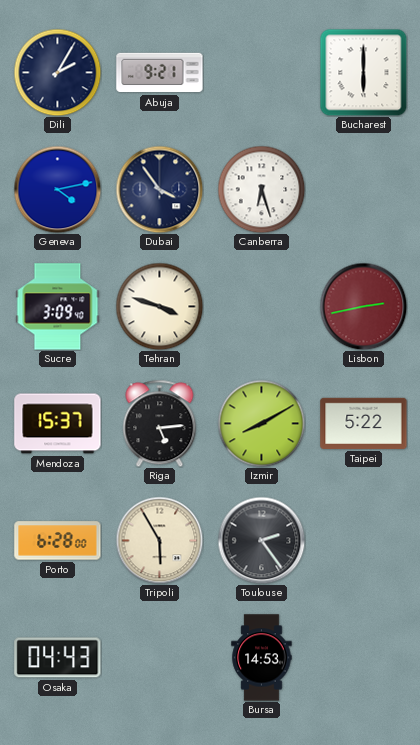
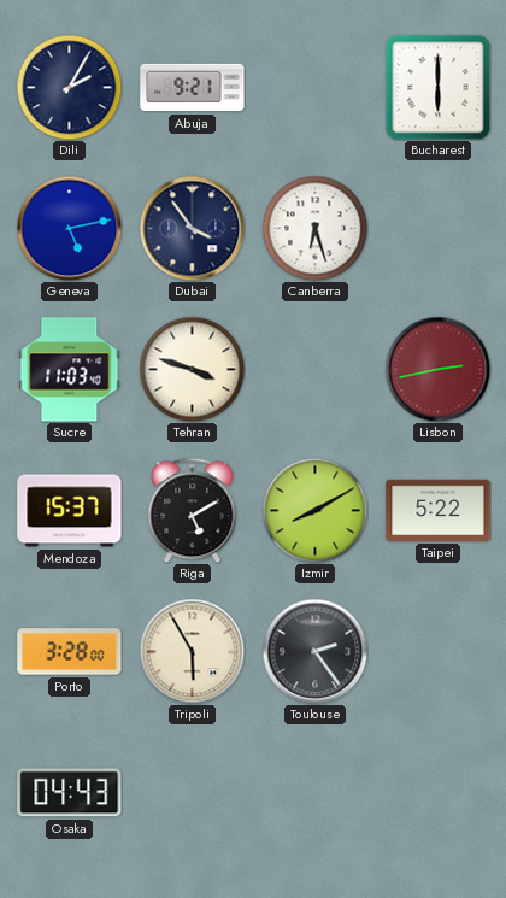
Geneva: 4:13 -> 5:13 (69, 228)
Sucre: 3:09 -> 11:03 (70, 370)
Riga: 5:14 -> 5:10 (193, 510)
Porto: 6:28 -> 3:28 (70, 652)
Bursa: 14:53 -> none (262, 658)
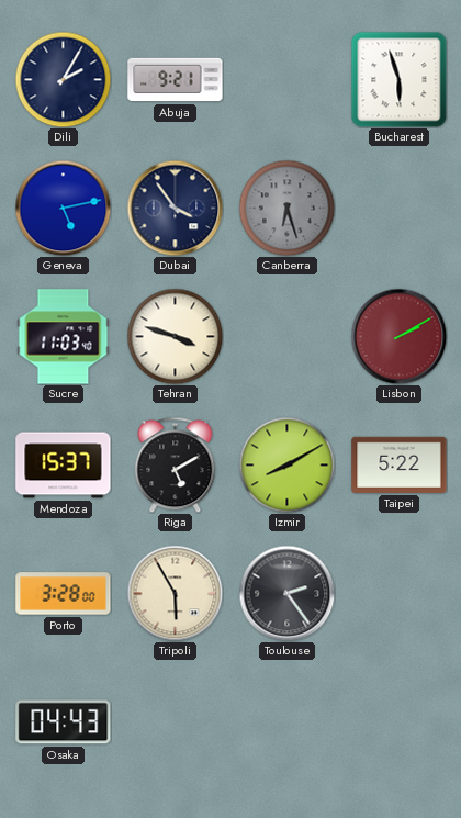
Bucharest: 6:00 -> 5:57 (398, 80)
Canberra dial: white -> grey (286, 208)
Lisbon: 2:43 -> 2:10 (398, 336)
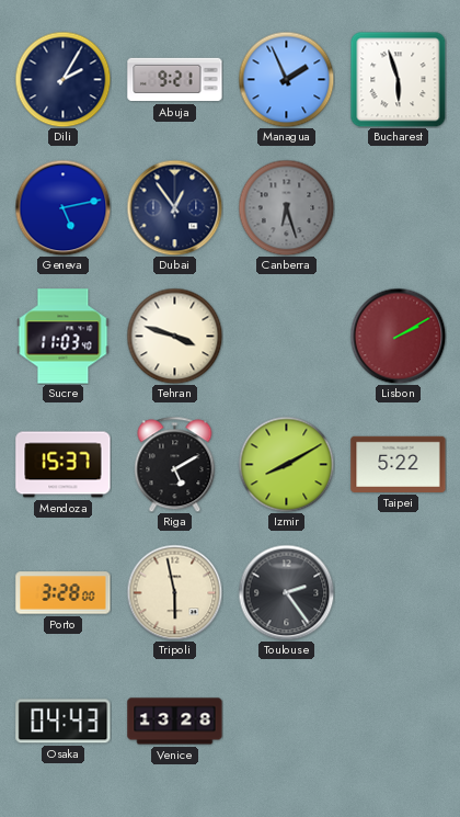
Managua: none -> 1:56 (286, 79)
Dubai: 3:54 -> 12:54 (174, 207)
Tripoli: 5:55 -> 5:58 (174, 592)
Venice: none -> 13:28 (175, 722)
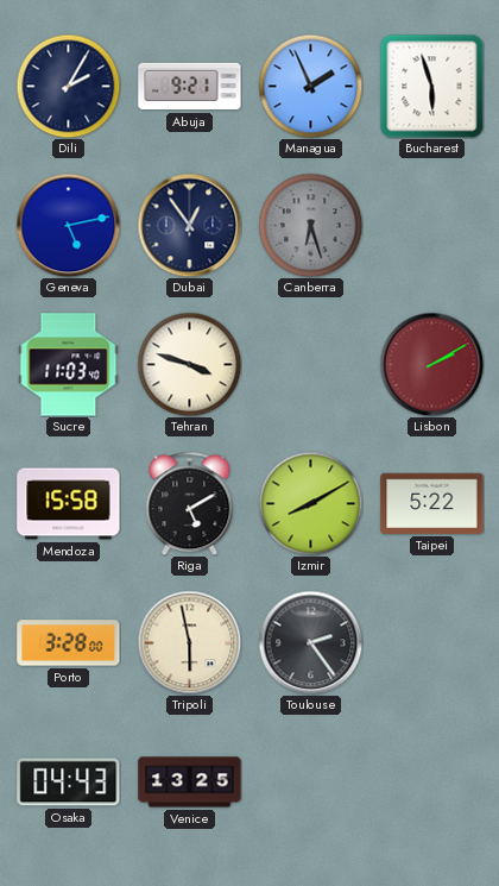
Mendoza: 15:37 -> 15:58 (69, 504)
Venice: 13:28 -> 13:25 (190, 783)
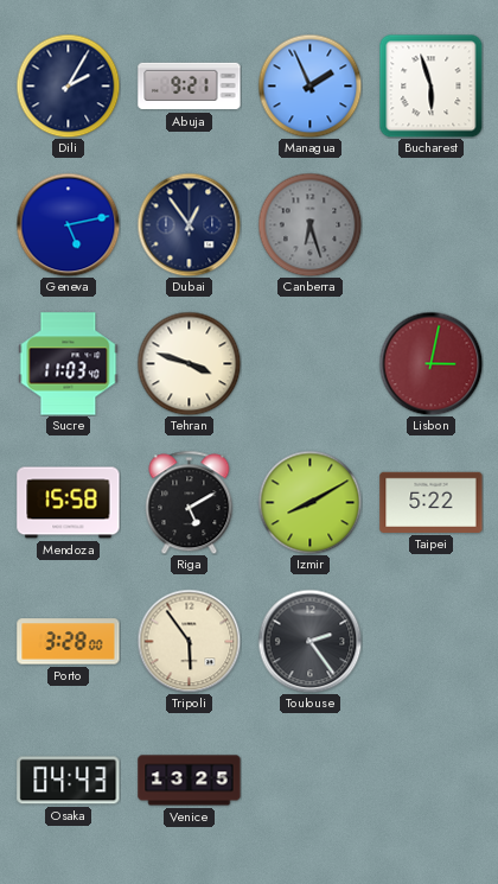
Lisbon: 2:10 -> 3:02 (430, 363)
Tripoli: 5:58 -> 5:54 (189, 641)
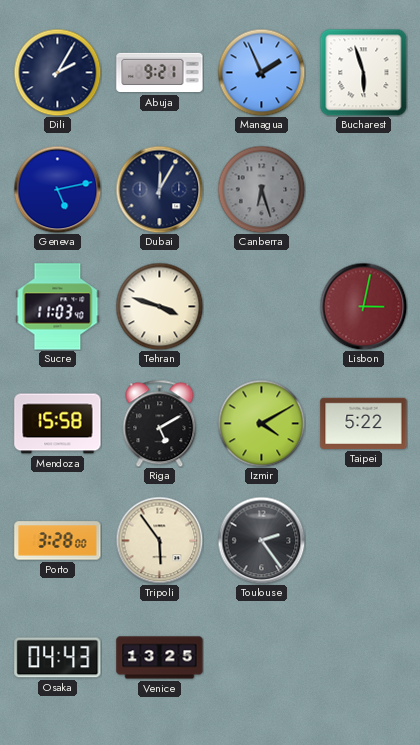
Dubai: 12:54 -> 12:05 (159, 189)
Izmir: 8:10 -> 4:10 (261, 423)
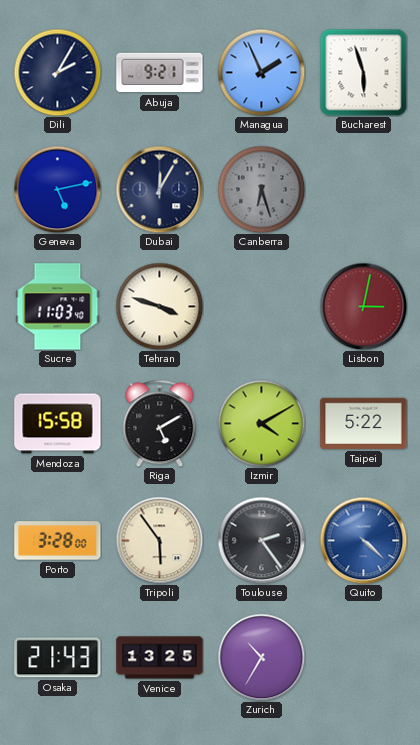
Quito: none -> 4:22 (363, 540)
Osaka: 04:43 -> 21:43 (58, 658)
Zurich: none -> 10:35 (261, 657)
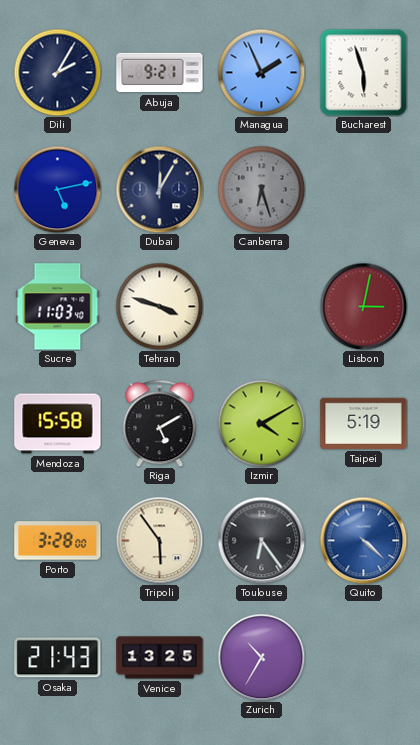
Taipei: 5:22 -> 5:19 (364, 423)
Toulouse: 2:24 -> 6:24 (261, 540)
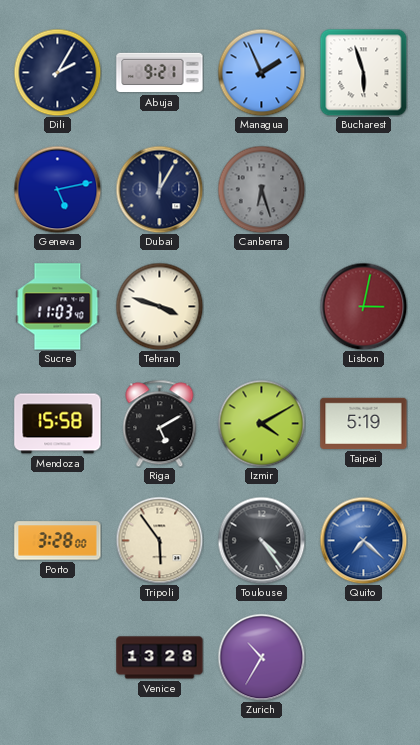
Toulouse: 6:24 -> 4:24 (261, 540)
Quito: 4:22 -> 7:22 (363, 540)
Osaka: 21:43 -> none (58, 658)
Venice: 13:25 -> 13:28 (160, 658)
